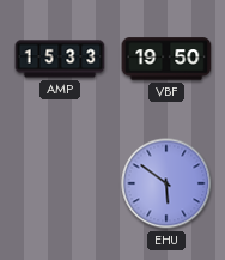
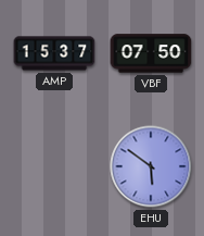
AMP: 15:33 -> 15:37 (54, 53)
VBF: 19:50 -> 07:50 (151, 53)
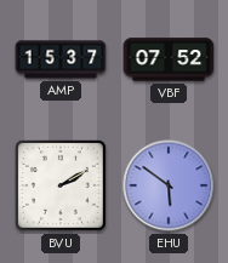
VBF: 07:50 -> 07:52 (169, 59)
BVU: none -> 2:10 (61, 185)
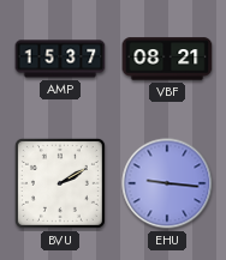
VBF: 07:52 -> 08:21 (167, 59)
EHU: 5:51 -> 9:16 (167, 183)
